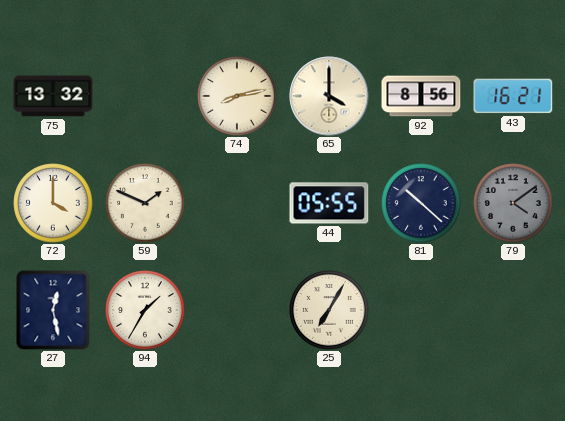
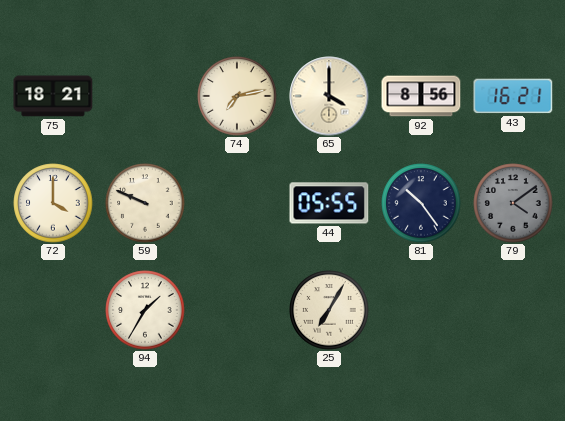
75: 13:32 -> 18:21 (53, 96)
74: 8:13 -> 7:13 (237, 96)
59: 1:49 -> 9:49 (145, 203)
81: 10:22 -> 10:24 (421, 203)
27: 12:28 -> none (53, 310)
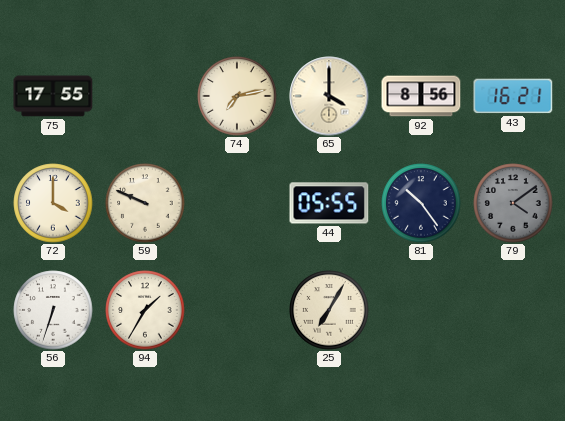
75: 18:21 -> 17:55 (53, 96)
56: none -> 6:33 (53, 310)
